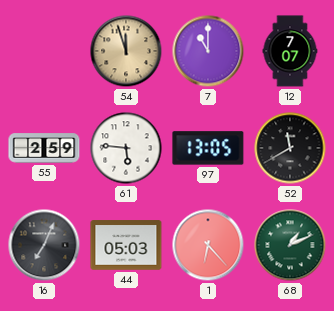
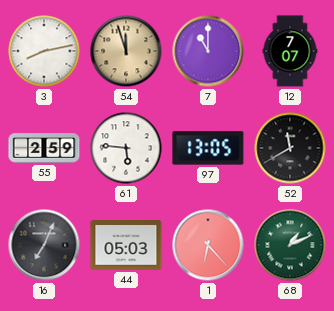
3: none -> 8:13 (44, 51)
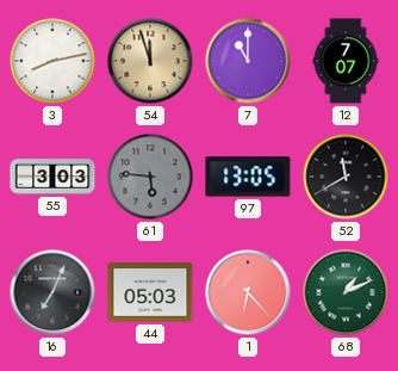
55: 2:59 -> 3:03 (52, 177)
61 dial: white -> grey (150, 177)
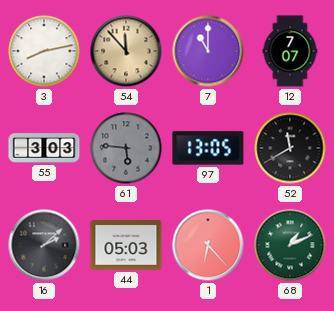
54: 11:57 -> 11:53 (126, 51)
16: 7:04 -> 2:08 (44, 245)
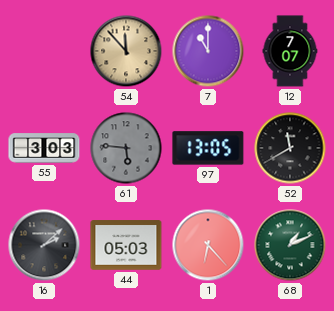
3: 8:13 -> none (44, 51)
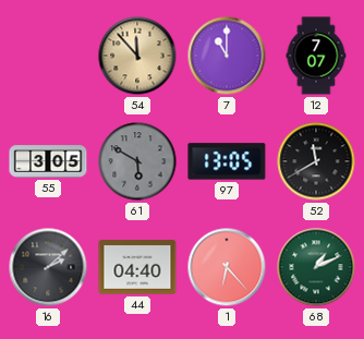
55: 3:03 -> 3:05 (48, 161)
61: 5:46 -> 5:50 (137, 161)
44: 05:03 -> 04:40 (137, 267)
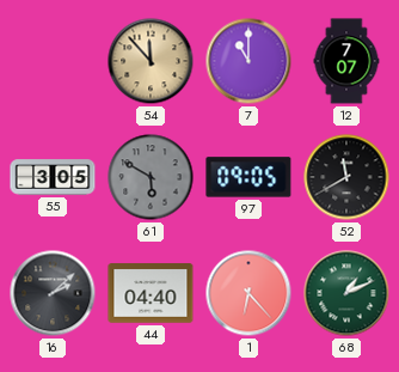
97: 13:05 -> 09:05 (248, 177)
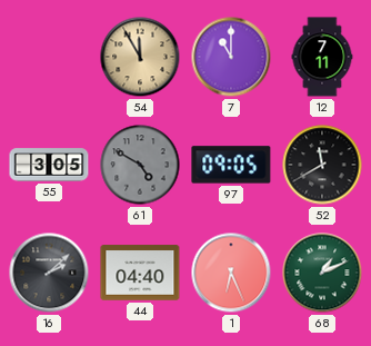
54: 11:53 -> 11:55 (140, 57)
12: 7:07 -> 7:11 (322, 57)
61: 5:50 -> 4:50 (140, 165)
1: 6:23 -> 6:26 (231, 273)
